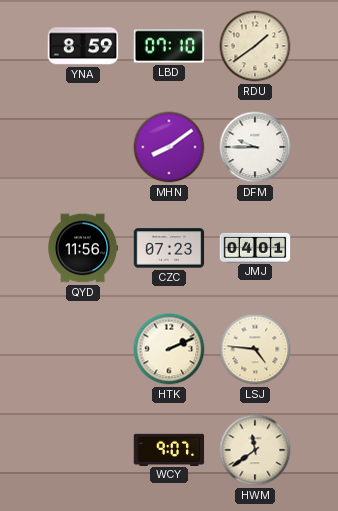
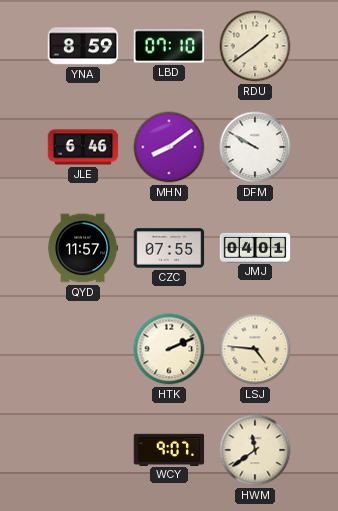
JLE: none -> 6:46 (83, 147)
DFM: 9:45 -> 9:50 (255, 147)
QYD: 11:56 -> 11:57 (83, 248)
CZC: 07:23 -> 07:55 (169, 248)
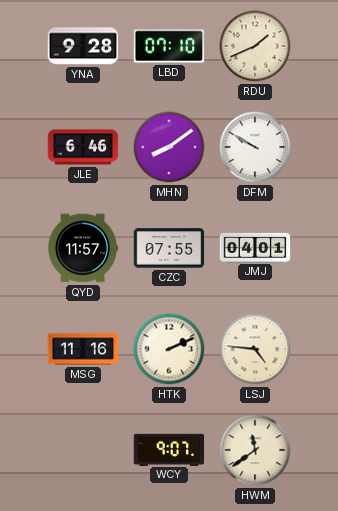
YNA: 8:59 -> 9:28 (83, 46)
RDU: 1:39 -> 1:41 (255, 46)
MSG: none -> 11:16 (83, 349)
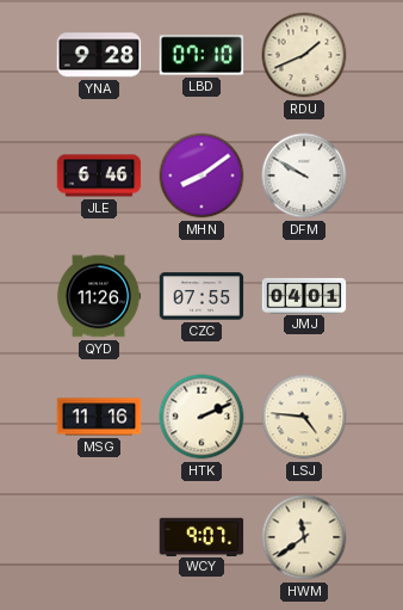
QYD: 11:57 -> 11:26 (99, 296)
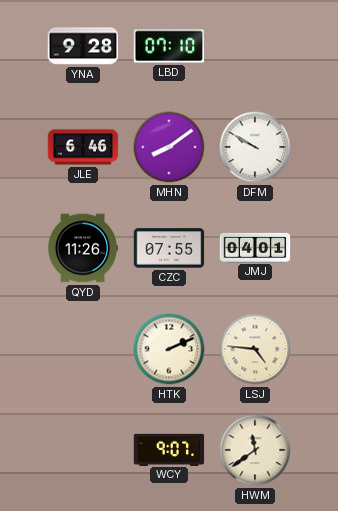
RDU: 1:41 -> none (304, 55)
MSG: 11:16 -> none (99, 417)
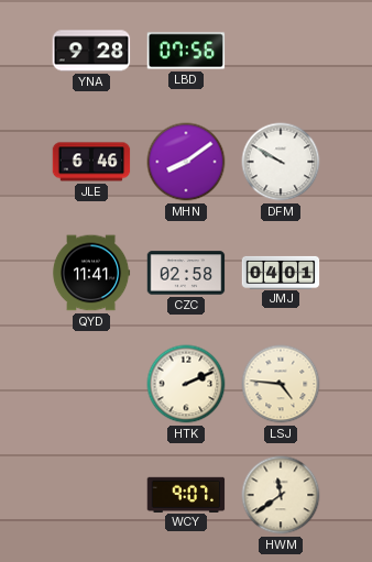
LBD: 07:10 -> 07:56 (186, 51)
QYD: 11:26 -> 11:41 (91, 273)
CZC: 07:55 -> 02:58 (186, 273)
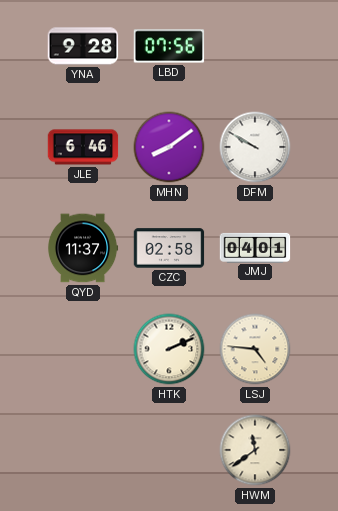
QYD: 11:41 -> 11:37 (83, 248)
WCY: 9:07 -> none (186, 494)
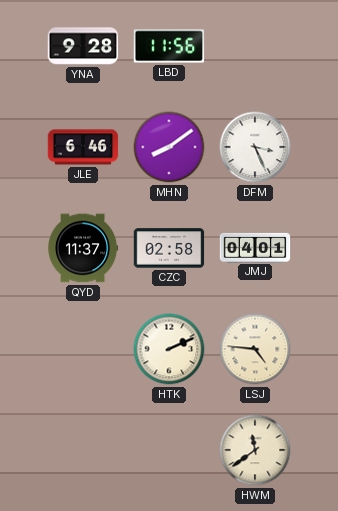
LBD: 07:56 -> 11:56 (169, 46)
DFM: 9:50 -> 3:26 (255, 147)
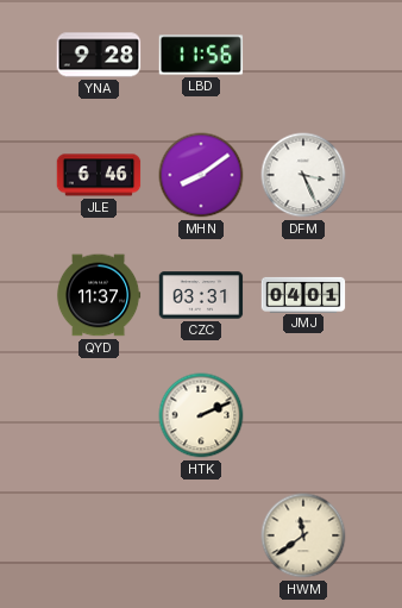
CZC: 02:58 -> 03:31 (201, 295)
LSJ: 4:46 -> none (255, 349)
